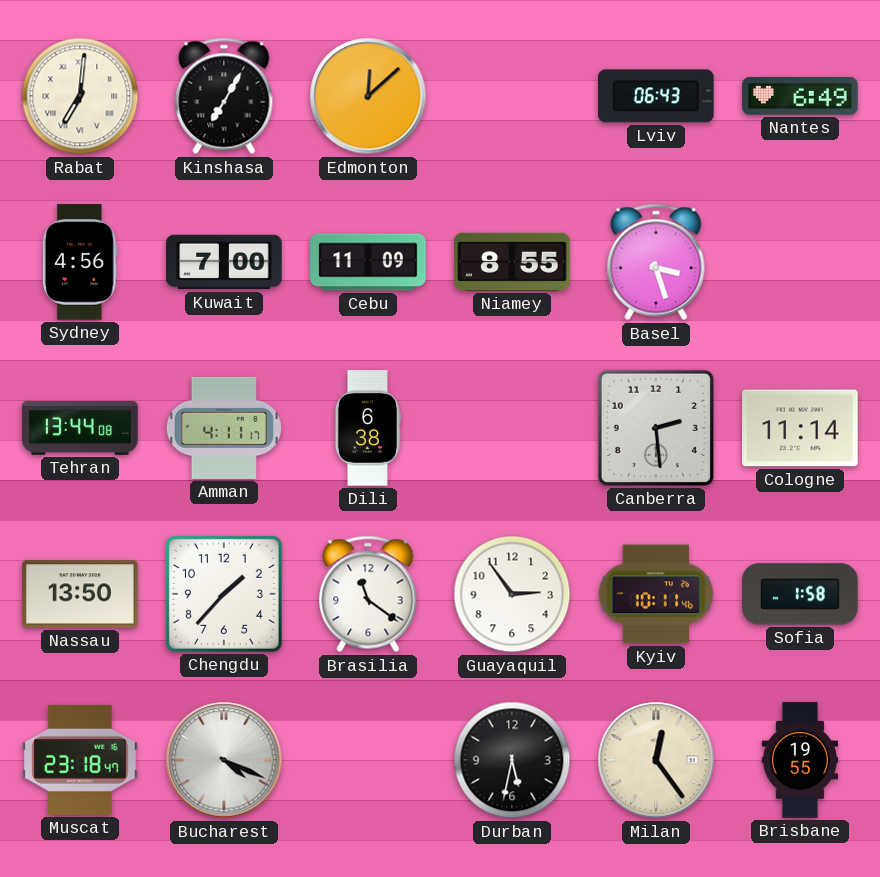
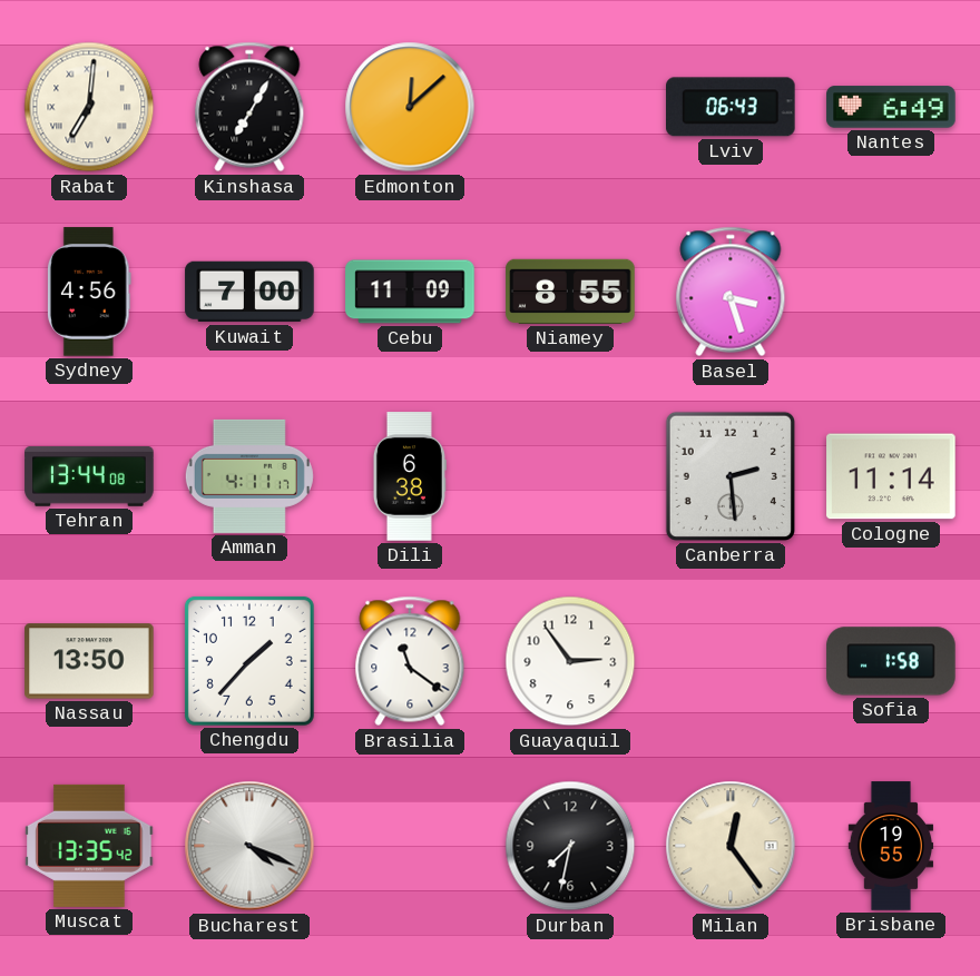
Kyiv: 10:11 -> none (656, 594)
Muscat: 23:18 -> 13:35 (89, 846)
Durban: 5:32 -> 7:32 (570, 846)
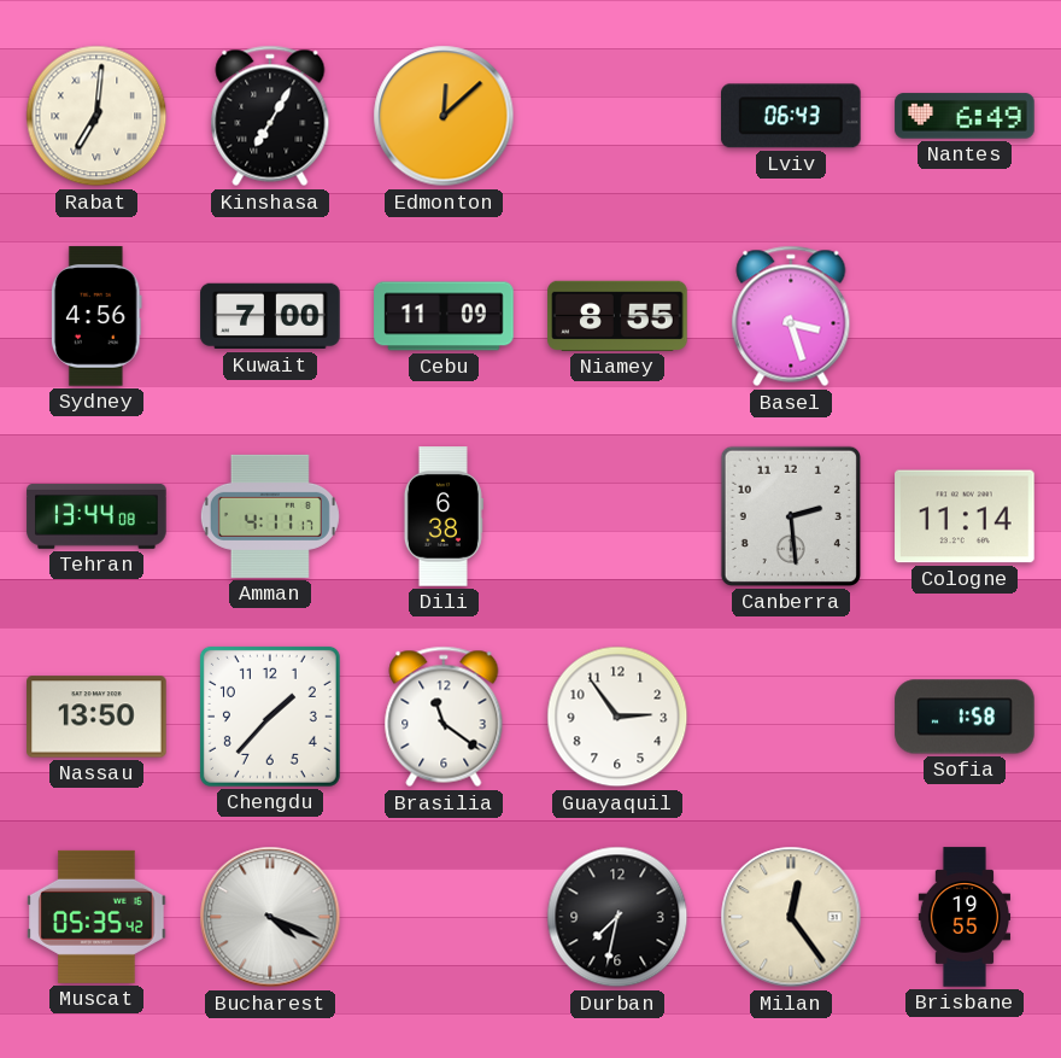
Muscat: 13:35 -> 05:35 (96, 917)
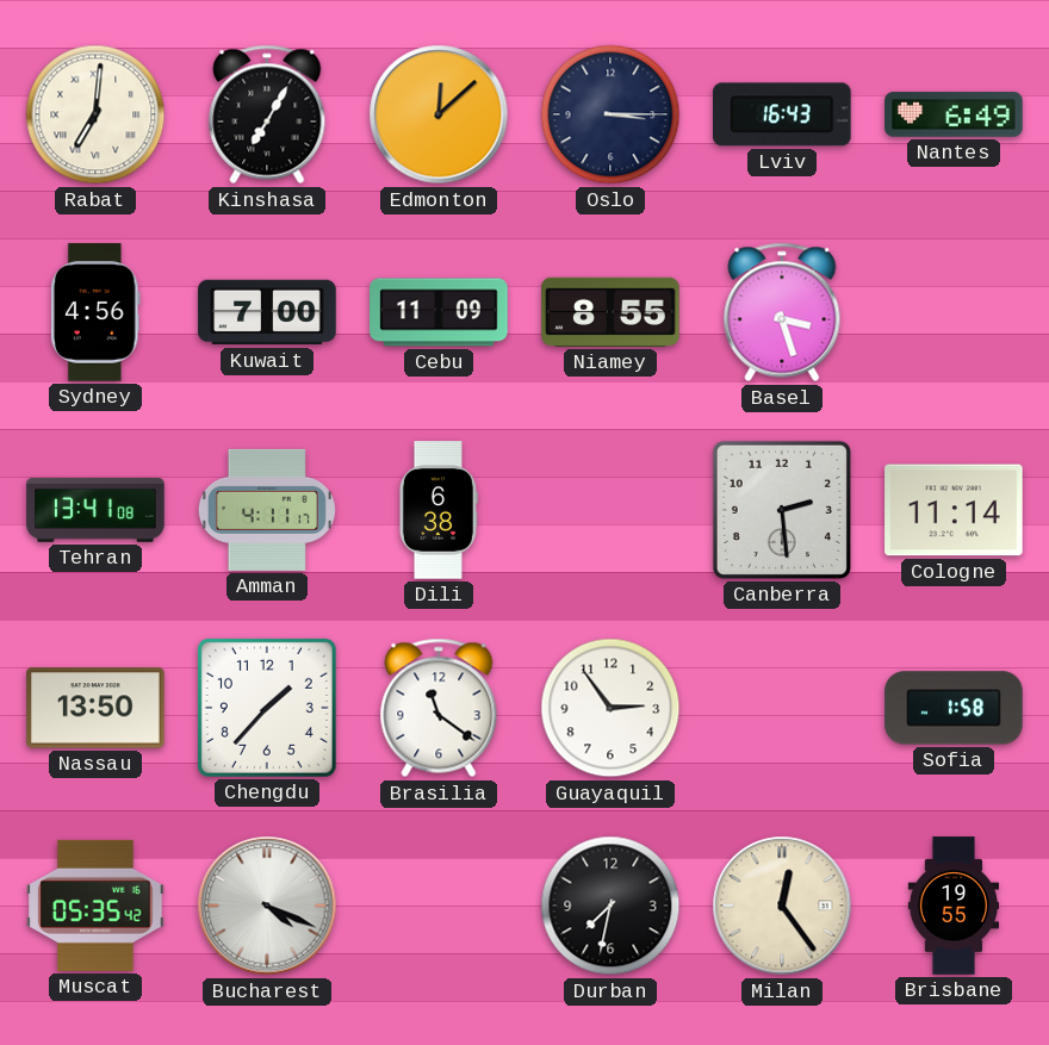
Oslo: none -> 3:15 (610, 114)
Lviv: 06:43 -> 16:43 (783, 114)
Tehran: 13:44 -> 13:41 (95, 511)
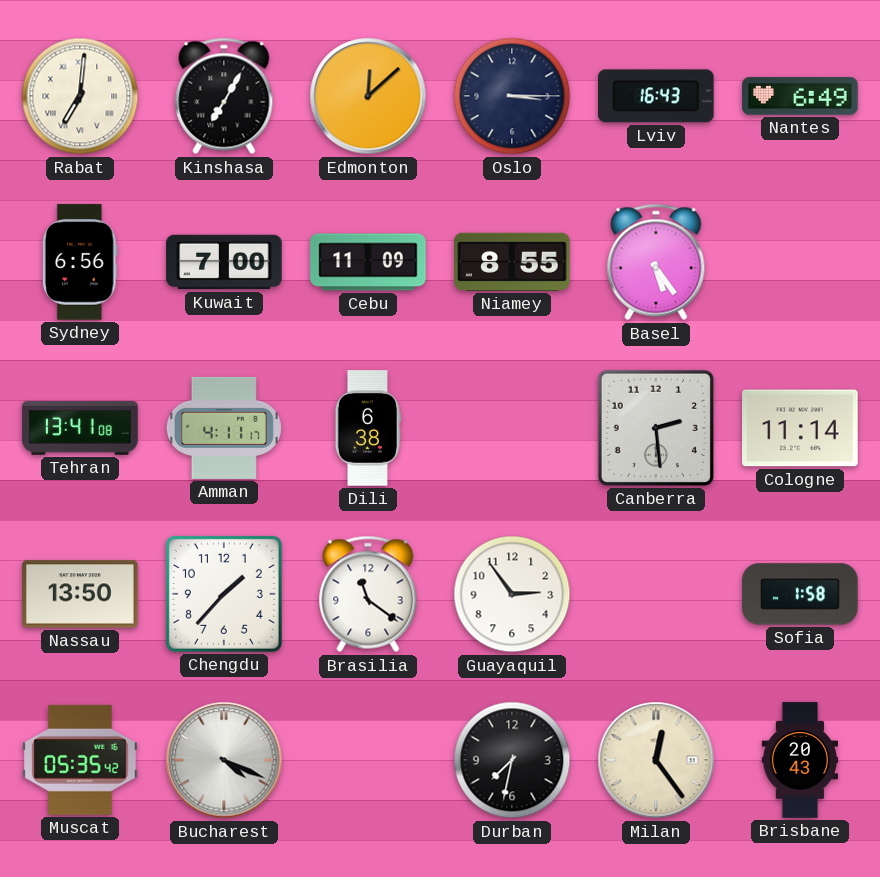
Sydney: 4:56 -> 6:56 (80, 262)
Basel: 3:27 -> 5:24 (656, 262)
Brisbane: 19:55 -> 20:43 (800, 760)
